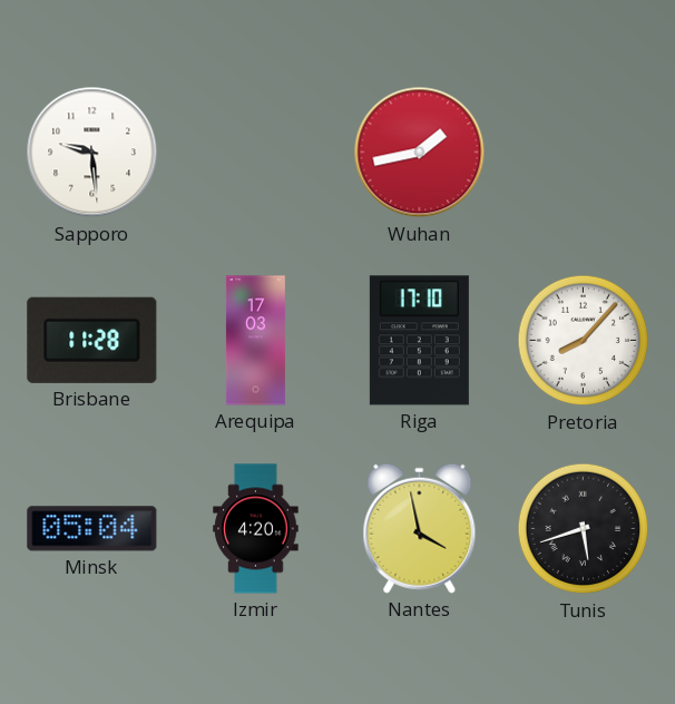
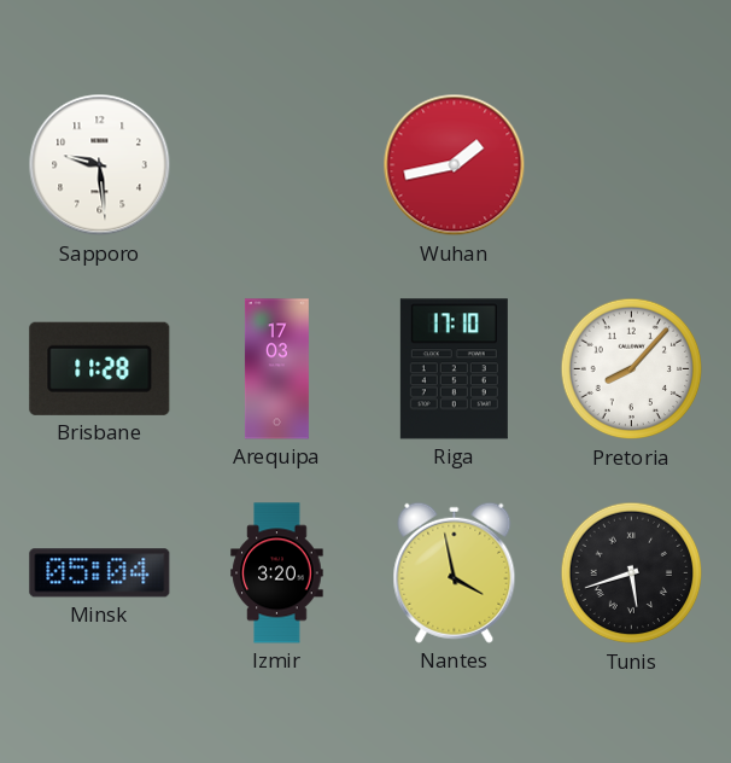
Izmir: 4:20 -> 3:20 (277, 573)
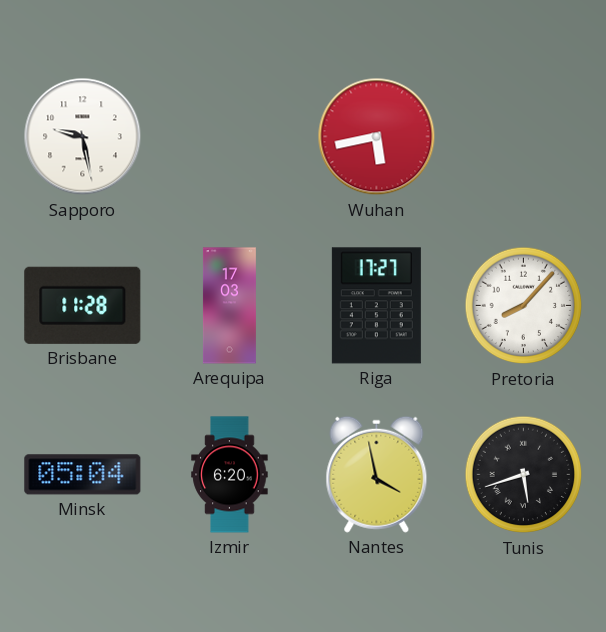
Sapporo: 9:29 -> 9:28 (83, 137)
Wuhan: 1:43 -> 5:43 (377, 137)
Riga: 17:10 -> 17:27 (376, 306)
Izmir: 3:20 -> 6:20 (230, 475)
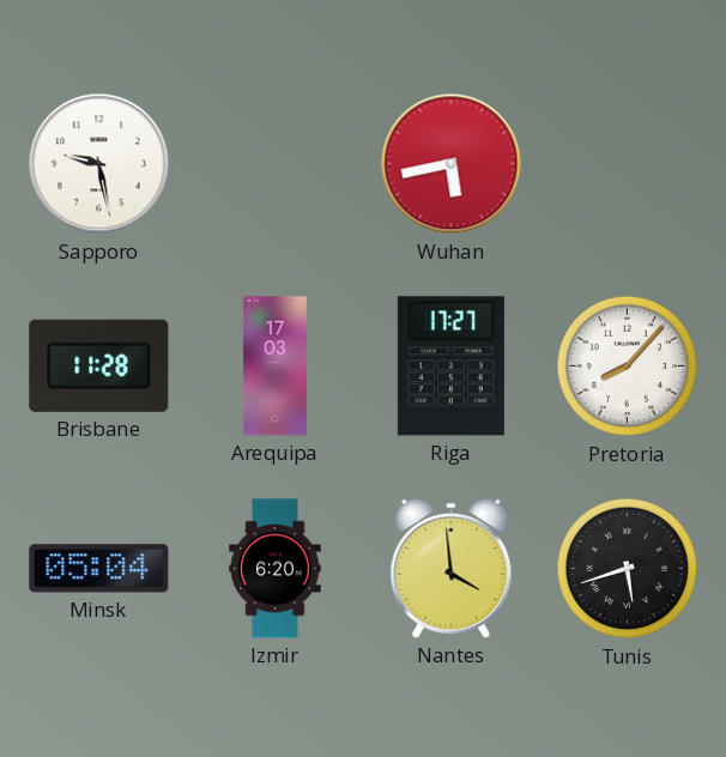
Nantes: 3:58 -> 3:59 (452, 568)
